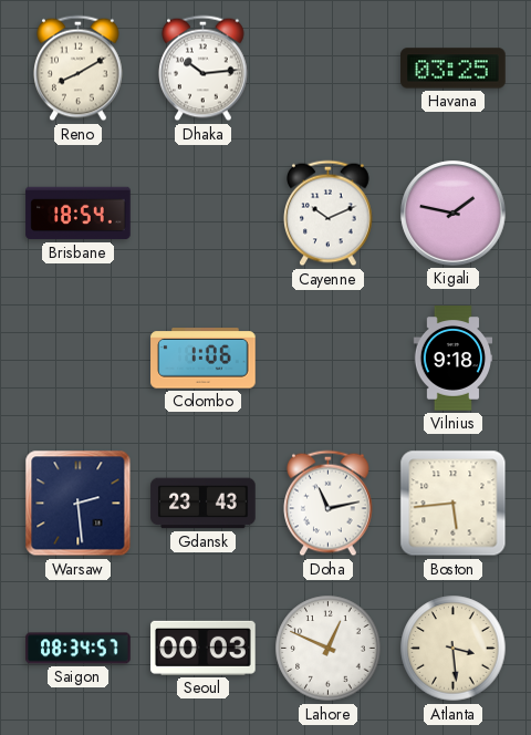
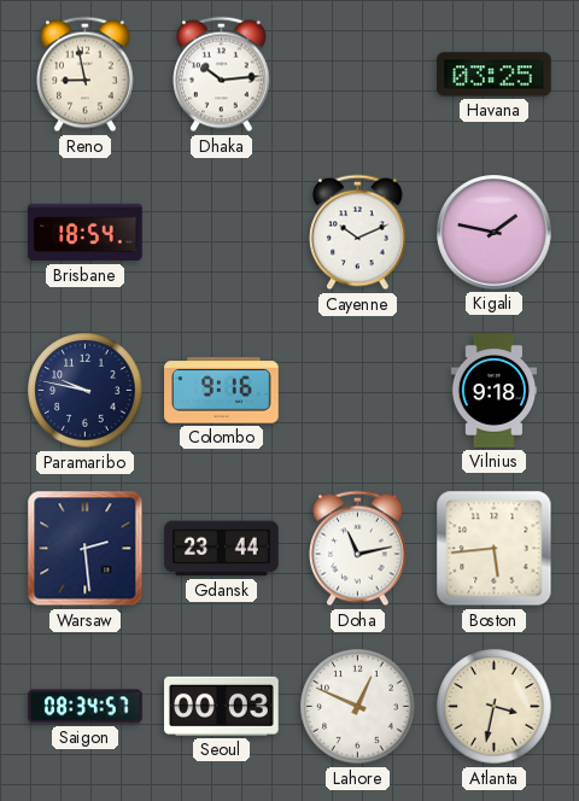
Reno: 8:10 -> 8:58 (86, 75)
Paramaribo: none -> 9:47 (86, 391)
Colombo: 1:06 -> 9:16 (222, 391)
Gdansk: 23:43 -> 23:44 (222, 549)
Atlanta: 3:29 -> 3:32 (495, 707)
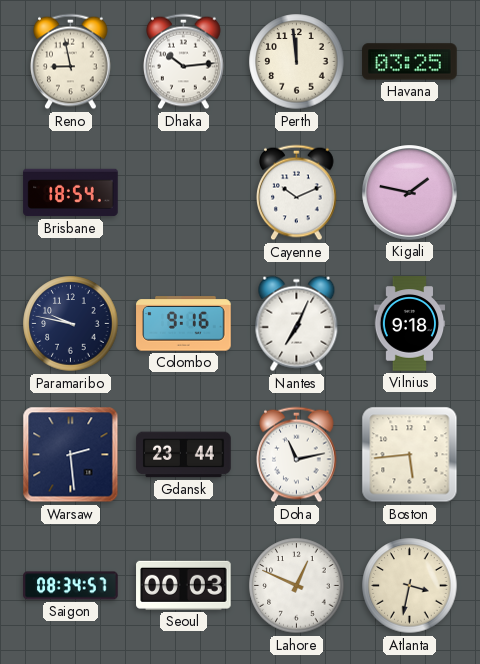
Perth: none -> 11:59 (297, 62)
Nantes: none -> 7:04 (297, 324)
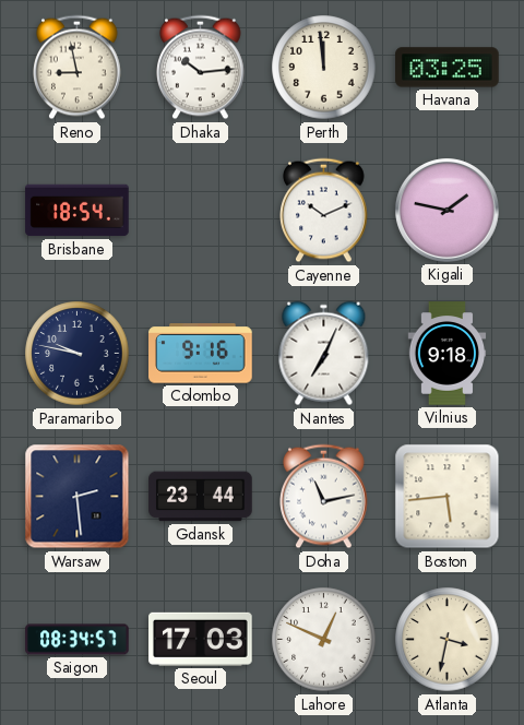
Seoul: 00:03 -> 17:03 (201, 639)
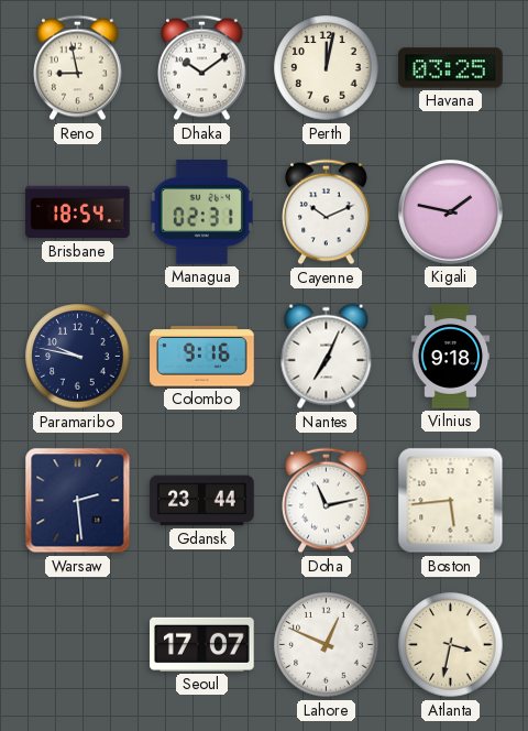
Dhaka: 10:14 -> 10:09 (202, 68)
Perth: 11:59 -> 12:02 (327, 68)
Managua: none -> 02:31 (201, 212)
Saigon: 08:34 -> none (78, 640)
Seoul: 17:03 -> 17:07 (202, 644)
